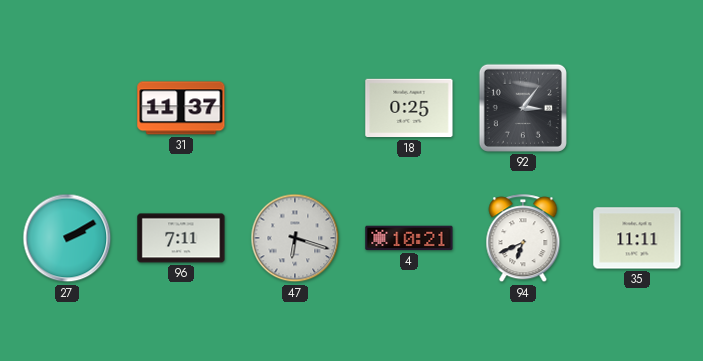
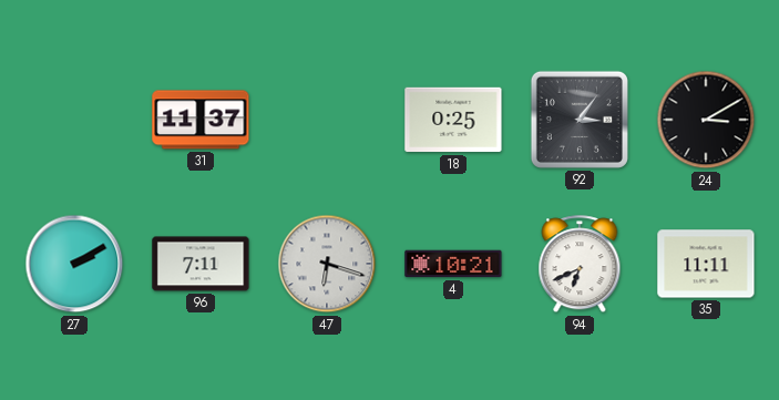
24: none -> 3:10 (706, 120)
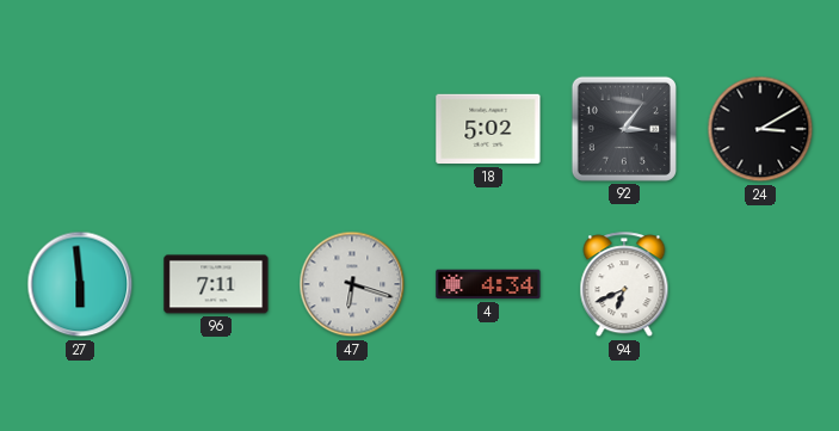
31: 11:37 -> none (201, 120)
18: 0:25 -> 5:02 (488, 129)
27: 2:10 -> 5:59 (80, 284)
4: 10:21 -> 4:34 (488, 284)
35: 11:11 -> none (706, 264)
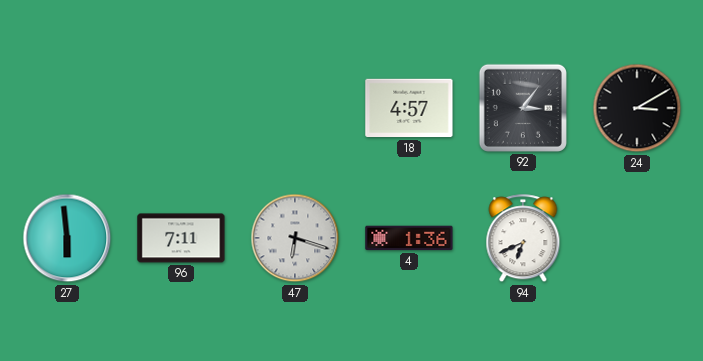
18: 5:02 -> 4:57 (409, 108)
4: 4:34 -> 1:36 (409, 238)
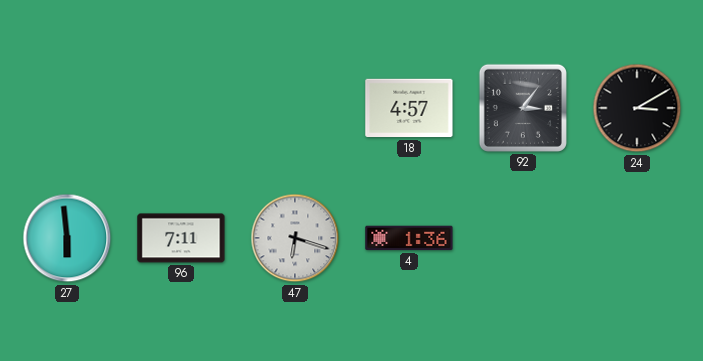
94: 6:41 -> none (523, 239)
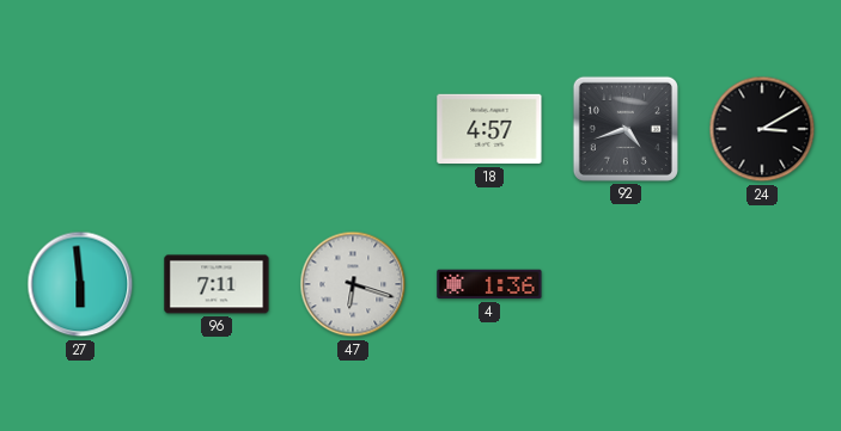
92: 3:06 -> 4:42 (626, 129)
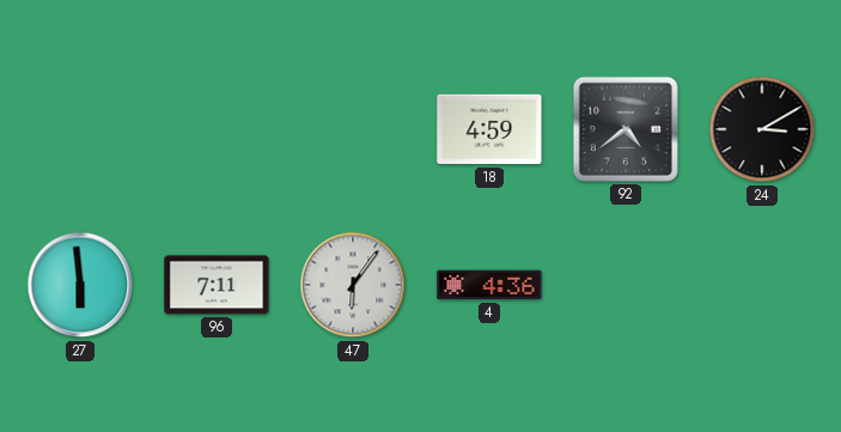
18: 4:57 -> 4:59 (489, 129)
92: 4:42 -> 4:39 (626, 129)
47: 6:18 -> 6:06 (353, 285)
4: 1:36 -> 4:36 (489, 285)
